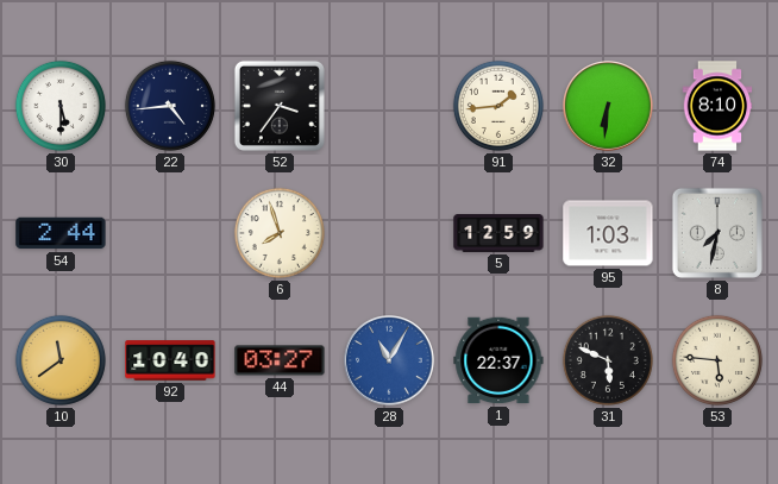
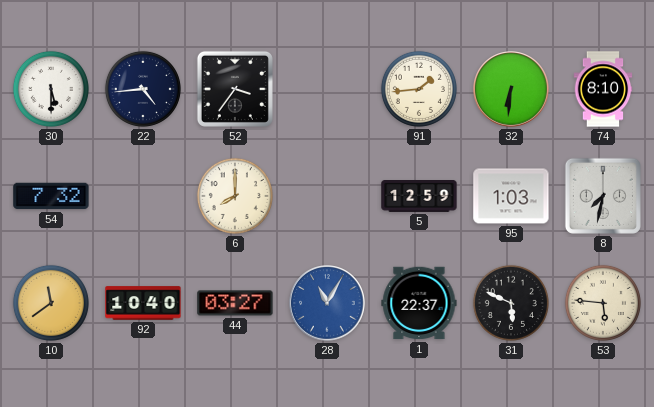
54: 2:44 -> 7:32 (51, 196)
6: 7:57 -> 8:00 (235, 196)
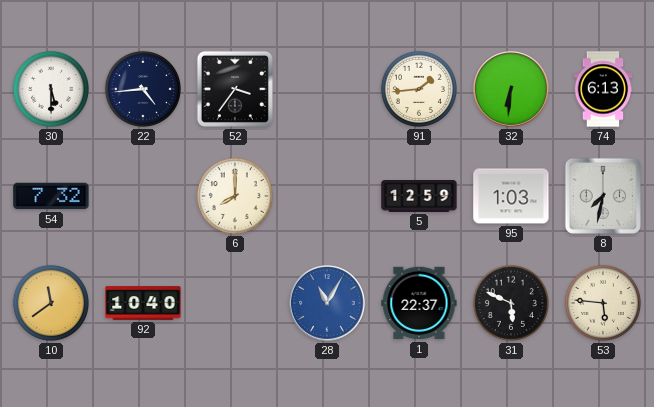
74: 8:10 -> 6:13 (603, 89)
44: 03:27 -> none (235, 303)
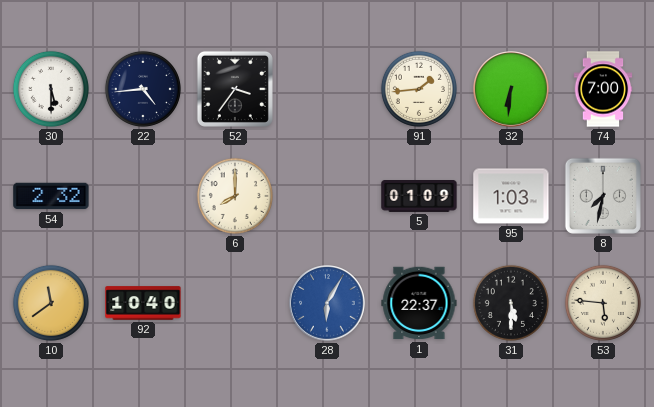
74: 6:13 -> 7:00 (603, 89)
54: 7:32 -> 2:32 (51, 196)
5: 12:59 -> 01:09 (419, 197)
28: 11:05 -> 6:05 (327, 303)
31: 5:49 -> 5:30 (511, 303)
